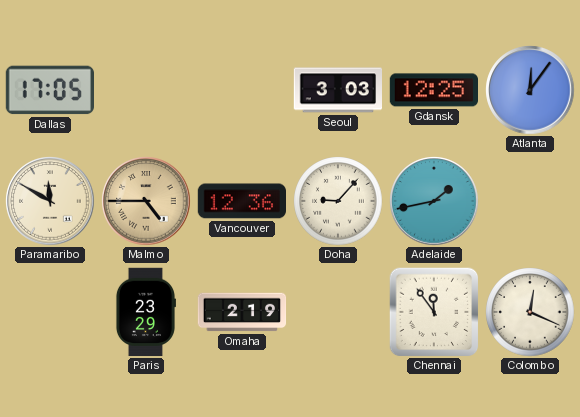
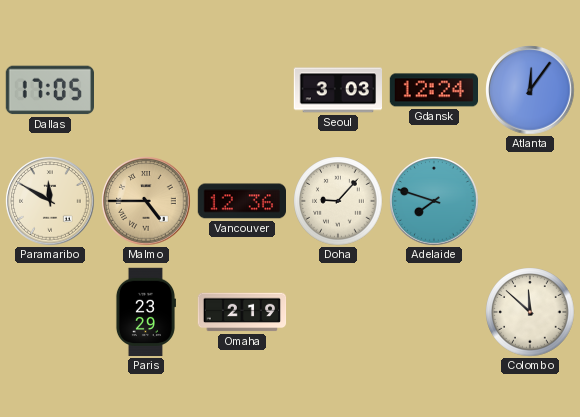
Gdansk: 12:25 -> 12:24 (433, 90)
Adelaide: 1:43 -> 7:48 (434, 201)
Chennai: 11:54 -> none (434, 312)
Colombo: 12:19 -> 11:52 (530, 312)
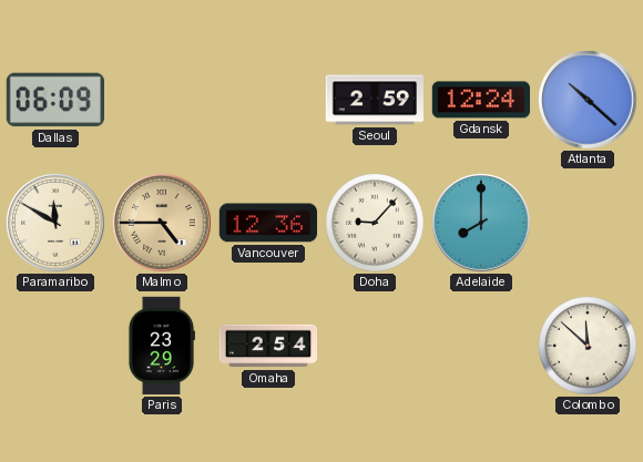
Dallas: 17:05 -> 06:09 (54, 100)
Seoul: 3:03 -> 2:59 (374, 100)
Atlanta: 12:06 -> 10:22 (588, 100)
Adelaide: 7:48 -> 8:00 (481, 223)
Omaha: 2:19 -> 2:54 (268, 346)
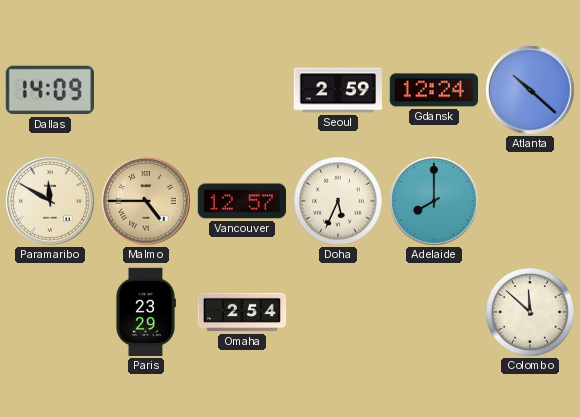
Dallas: 06:09 -> 14:09 (49, 90)
Vancouver: 12:36 -> 12:57 (241, 201)
Doha: 9:07 -> 5:34 (338, 201)
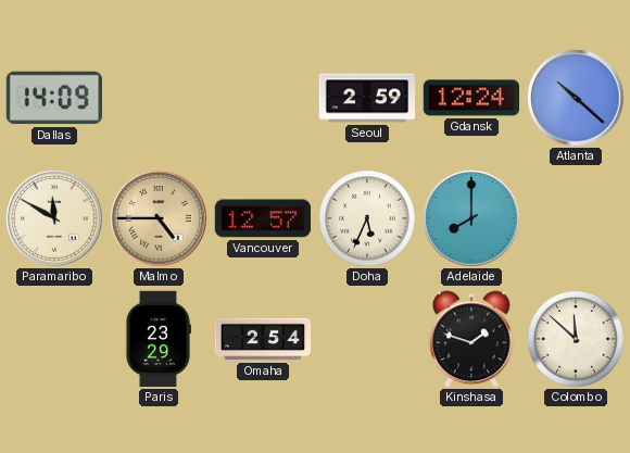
Kinshasa: none -> 1:48 (471, 339)
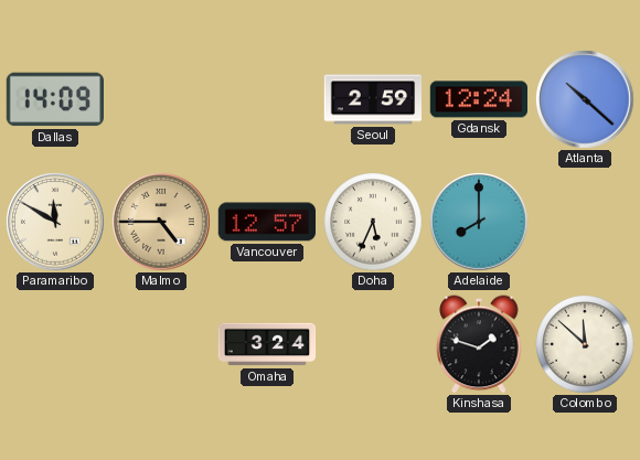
Paris: 23:29 -> none (157, 339)
Omaha: 2:54 -> 3:24 (267, 344)
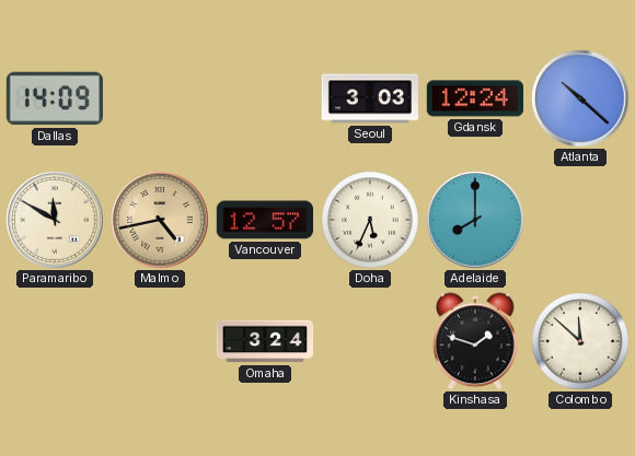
Seoul: 2:59 -> 3:03 (369, 98)
Malmo: 4:45 -> 4:43 (160, 220)
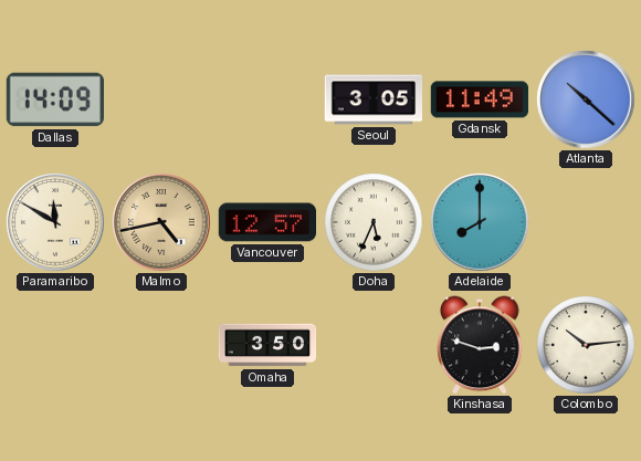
Seoul: 3:03 -> 3:05 (372, 99)
Gdansk: 12:24 -> 11:49 (479, 99)
Omaha: 3:24 -> 3:50 (267, 345)
Kinshasa: 1:48 -> 2:48 (480, 345)
Colombo: 11:52 -> 10:14 (586, 345)
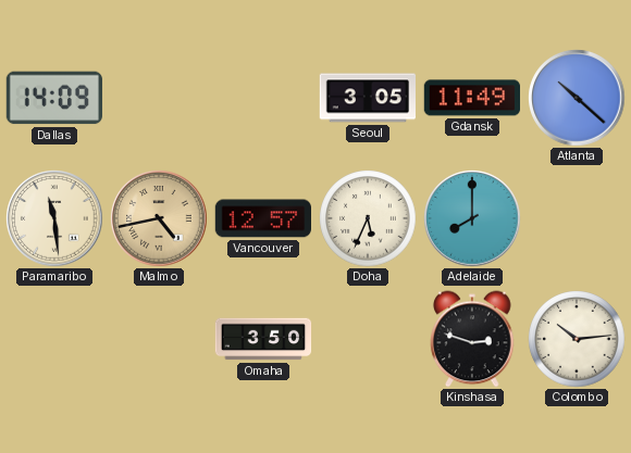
Paramaribo: 11:50 -> 11:29 (54, 218)
